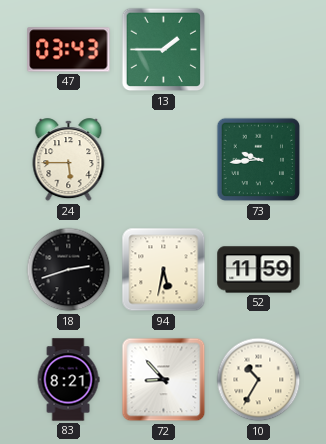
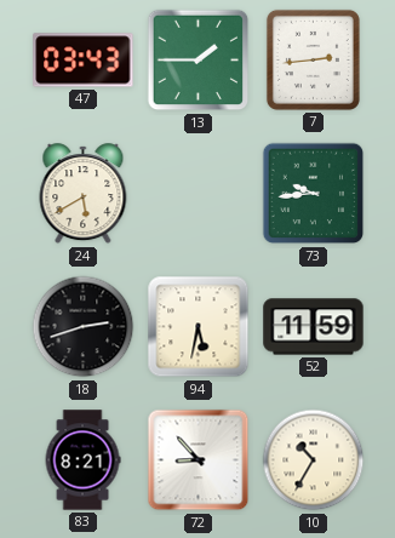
7: none -> 2:44 (313, 59)
24: 5:45 -> 5:40 (84, 194)
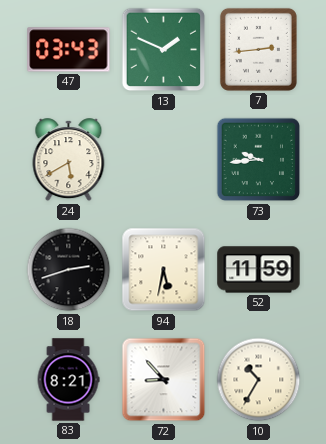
13: 1:45 -> 1:49 (164, 50)
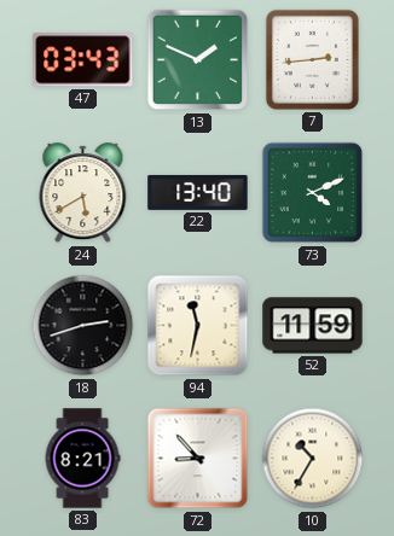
22: none -> 13:40 (198, 192)
73: 9:44 -> 4:11 (313, 193)
94: 5:32 -> 11:32 (198, 326)
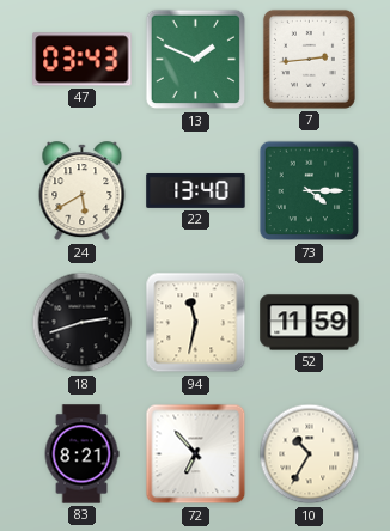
73: 4:11 -> 4:15 (310, 191)
72: 8:53 -> 6:53 (196, 454)
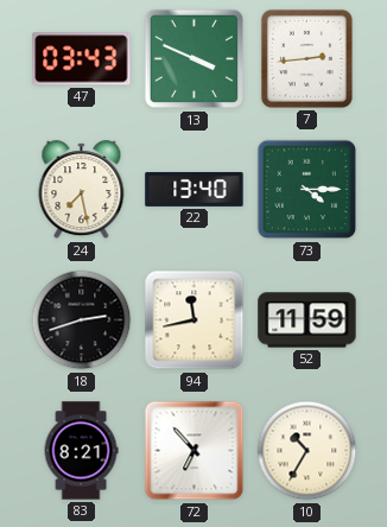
13: 1:49 -> 3:49 (195, 59)
24: 5:40 -> 7:28 (82, 190)
94: 11:32 -> 11:43 (195, 320)
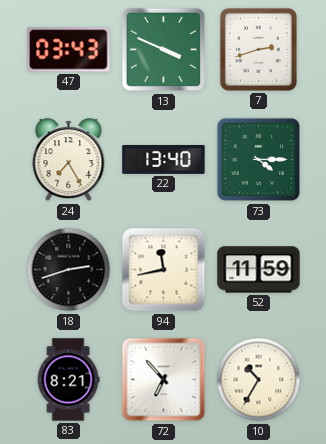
7: 2:44 -> 2:42 (258, 49)
24: 7:28 -> 7:25 (69, 160)
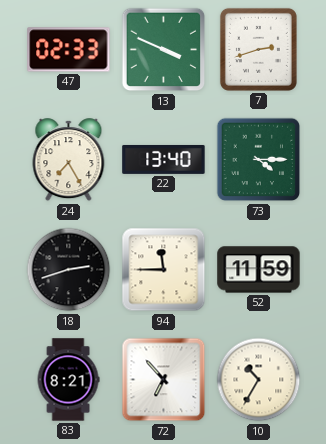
47: 03:43 -> 02:33 (69, 50)
94: 11:43 -> 11:45 (164, 270)
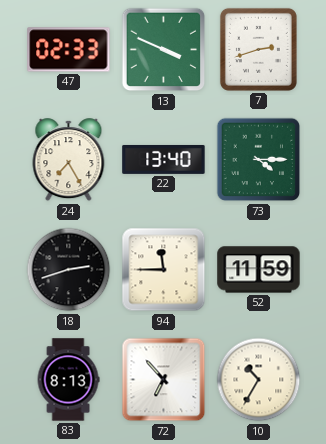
83: 8:21 -> 8:13 (68, 380)
